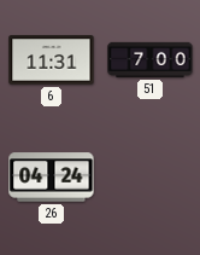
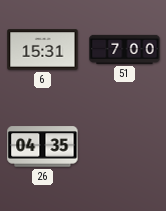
6: 11:31 -> 15:31 (43, 50)
26: 04:24 -> 04:35 (43, 147)
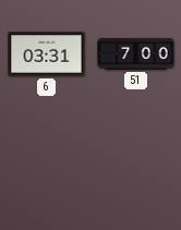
6: 15:31 -> 03:31 (47, 55)
26: 04:35 -> none (43, 147)
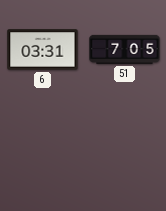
51: 7:00 -> 7:05 (125, 49)
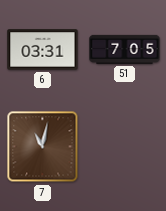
7: none -> 11:02 (43, 147)
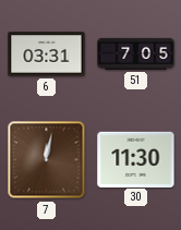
7: 11:02 -> 12:02 (47, 160)
30: none -> 11:30 (136, 159)
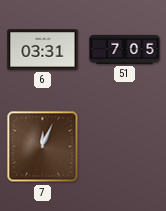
7: 12:02 -> 12:04 (43, 147)
30: 11:30 -> none (136, 159)
